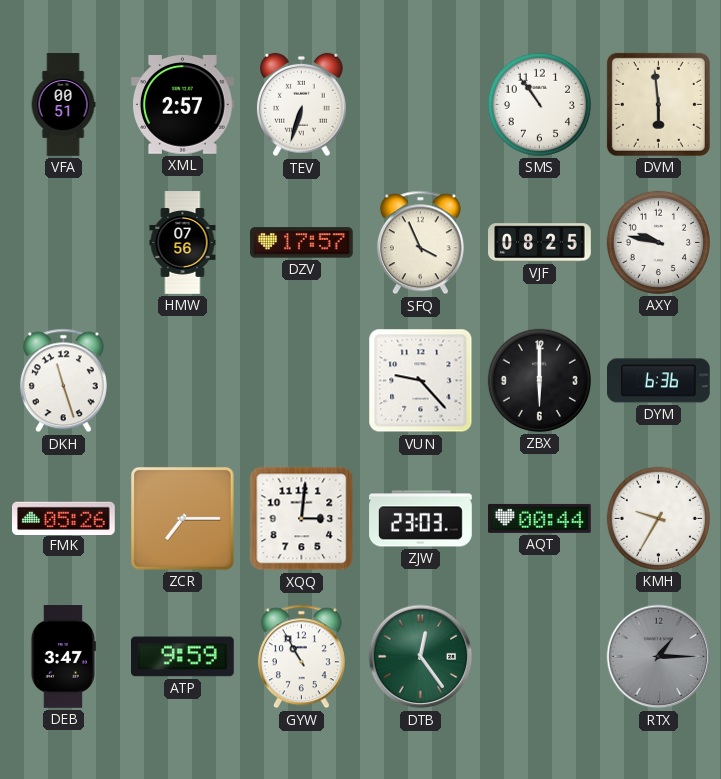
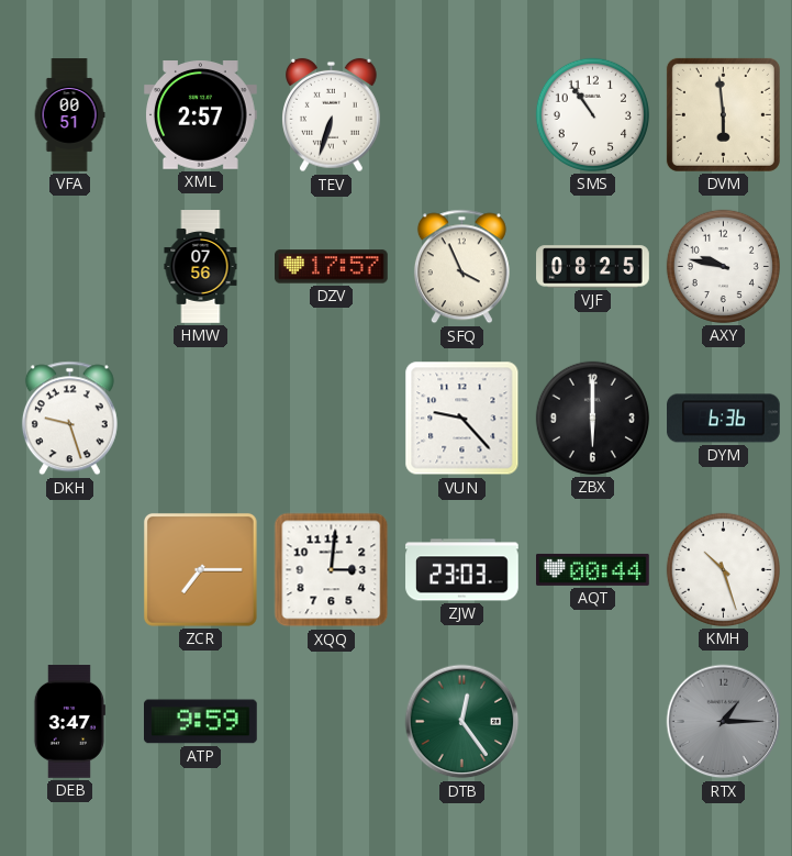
DKH: 11:27 -> 9:27 (69, 419)
FMK: 05:26 -> none (64, 518)
KMH: 9:35 -> 10:27 (723, 569)
GYW: 10:55 -> none (301, 657)
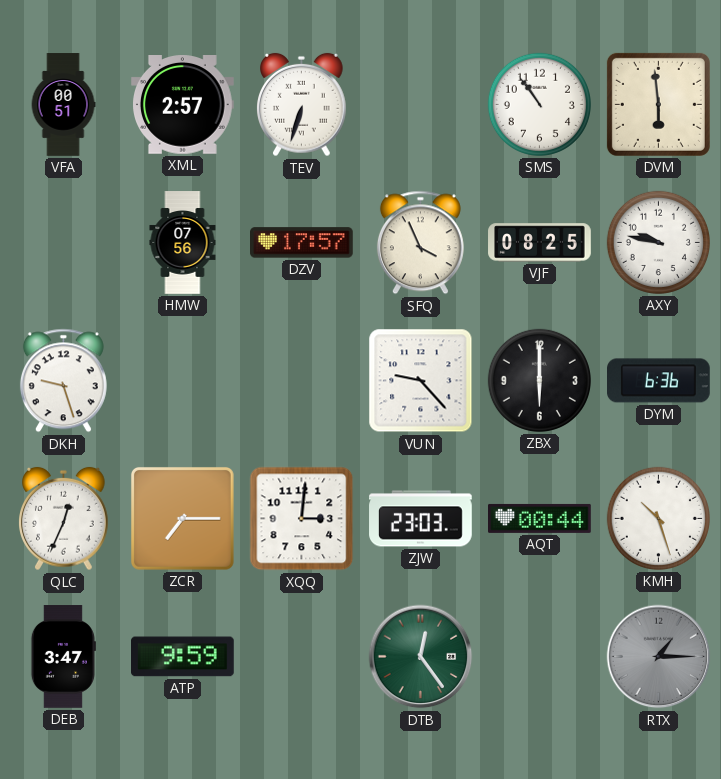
QLC: none -> 12:34 (64, 519)
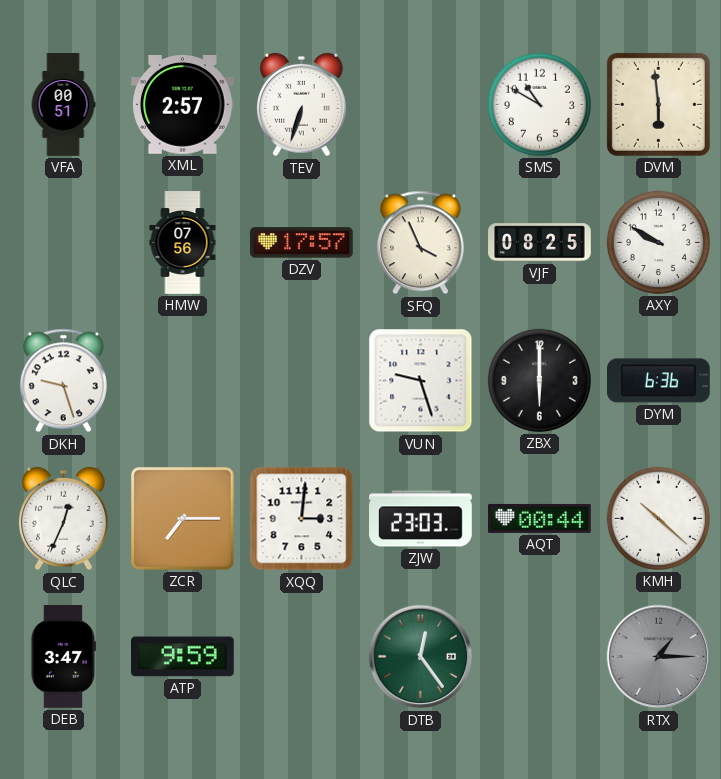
SMS: 10:54 -> 10:50 (539, 104)
AXY: 9:47 -> 9:50 (658, 242)
VUN: 9:23 -> 9:27 (421, 381)
KMH: 10:27 -> 10:22 (658, 518)
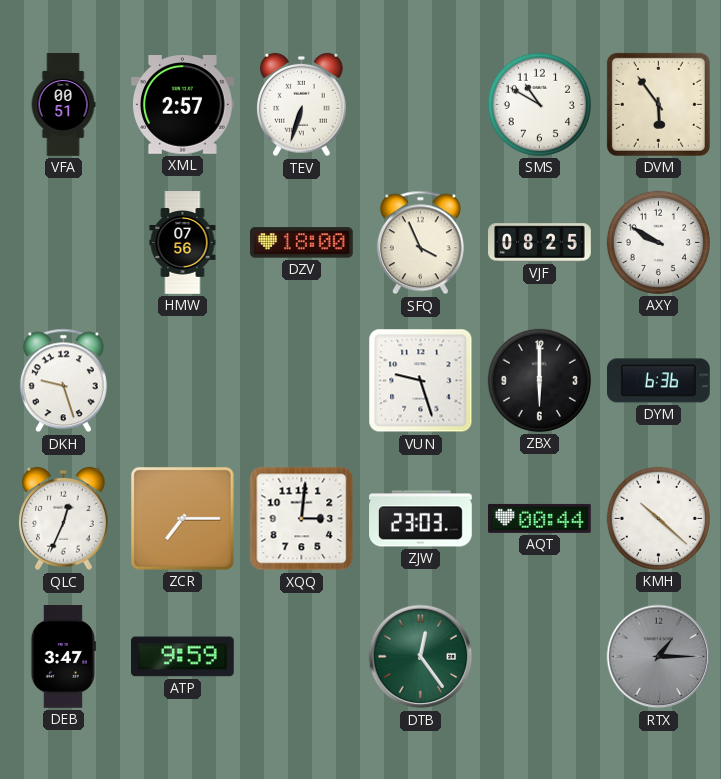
DVM: 5:59 -> 5:54 (658, 104)
DZV: 17:57 -> 18:00 (302, 243)
